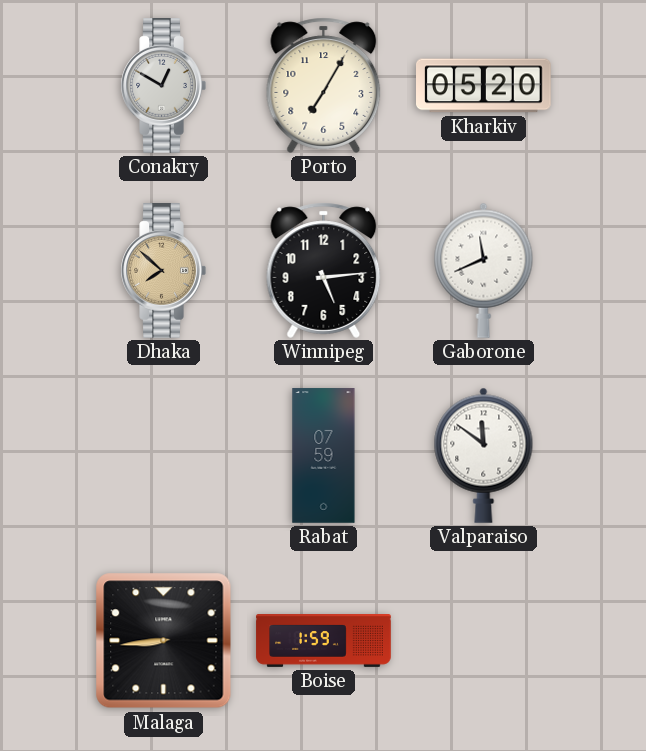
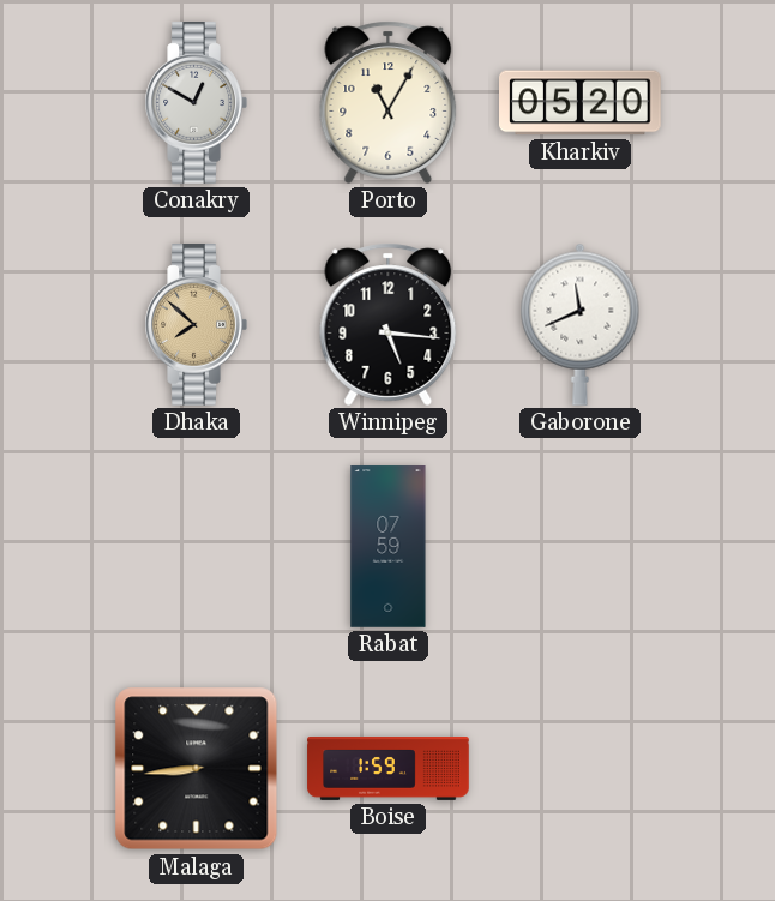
Porto: 7:05 -> 11:05 (389, 102)
Winnipeg: 5:14 -> 5:16 (389, 324)
Valparaiso: 11:51 -> none (484, 455)
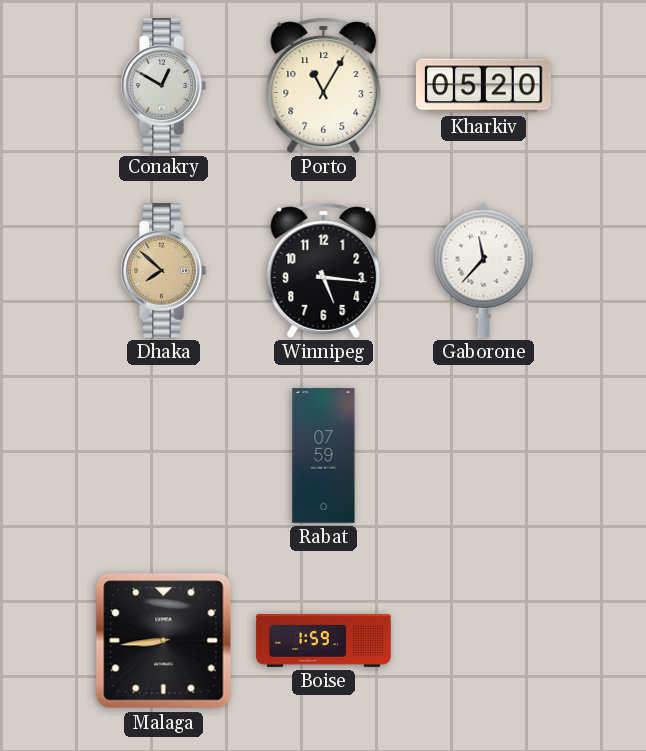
Gaborone: 11:41 -> 11:37 (484, 270)
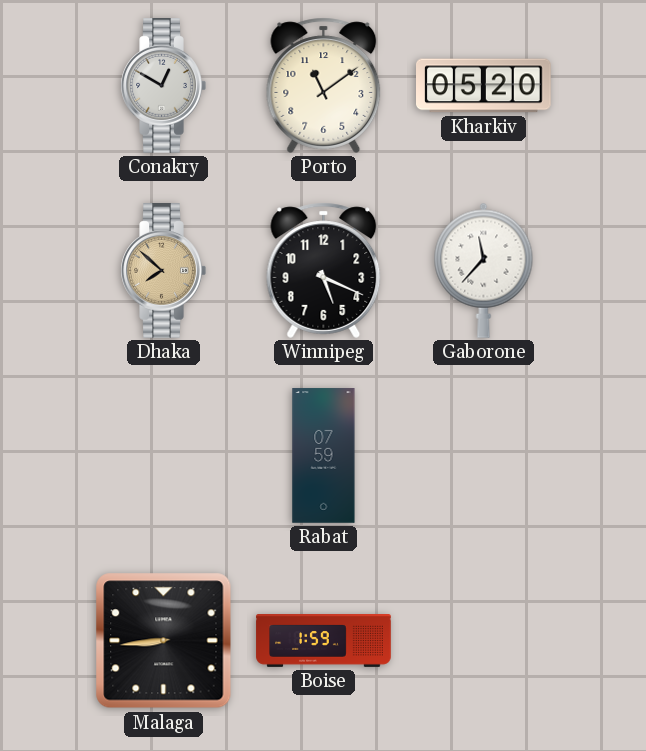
Porto: 11:05 -> 11:09 (324, 85)
Winnipeg: 5:16 -> 5:19 (324, 270)
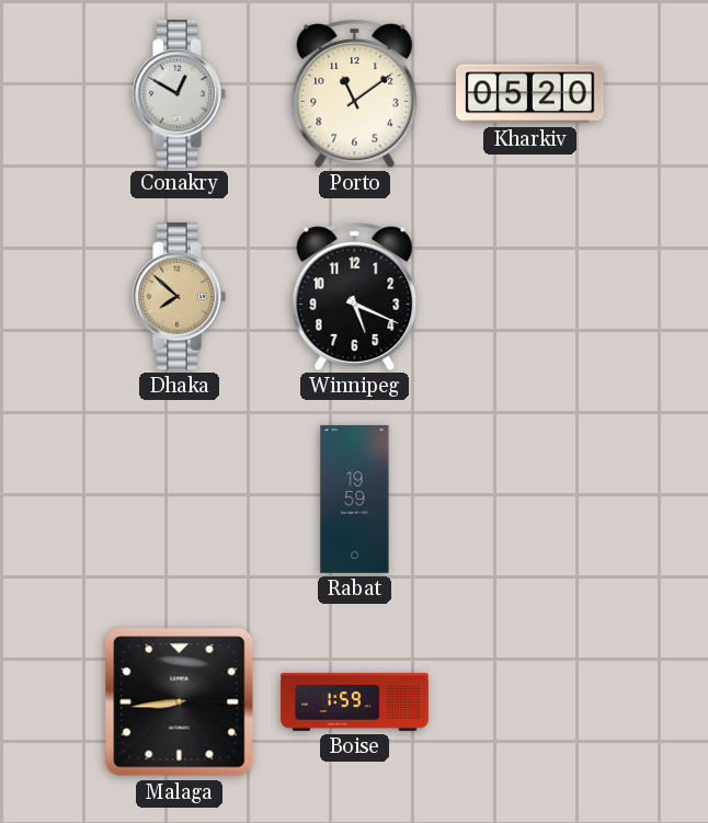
Gaborone: 11:37 -> none (484, 270)
Rabat: 07:59 -> 19:59 (355, 500)
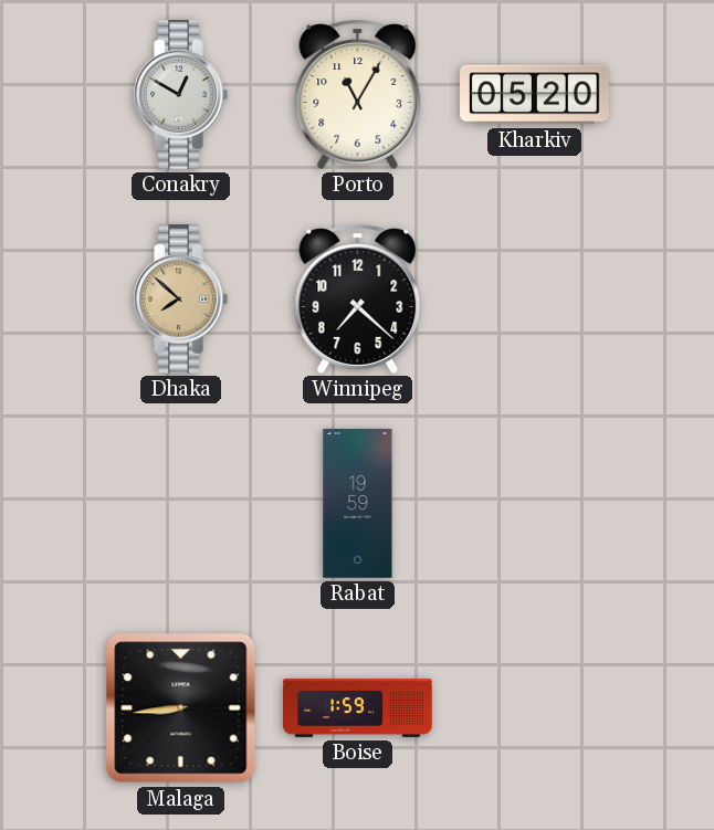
Porto: 11:09 -> 11:05 (358, 94)
Winnipeg: 5:19 -> 7:22 (358, 298)
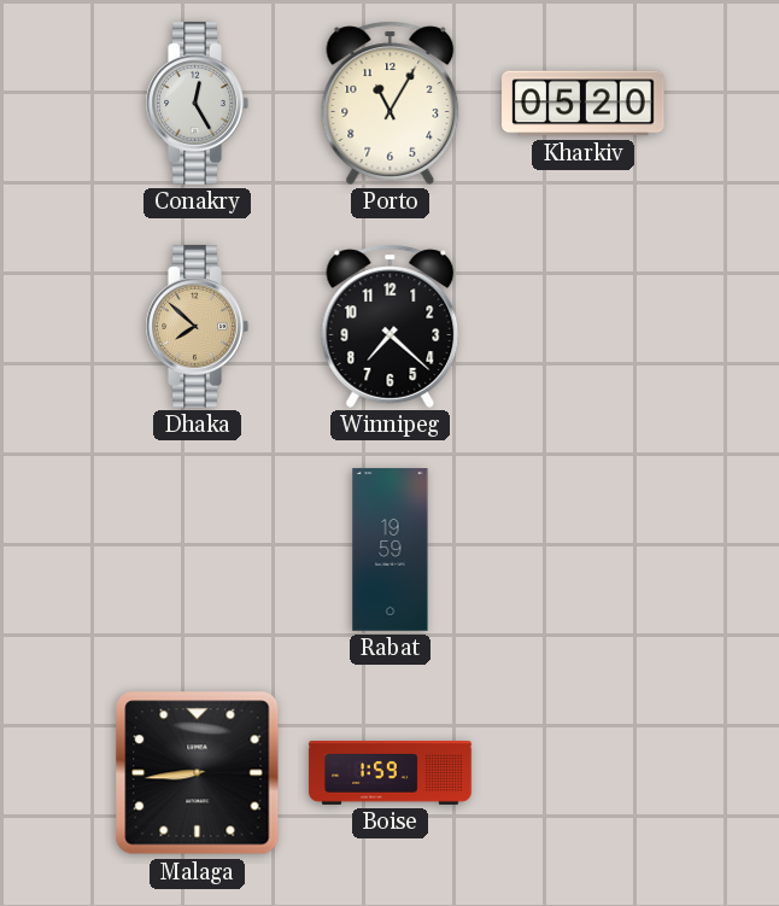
Conakry: 12:50 -> 12:25 (197, 104)
